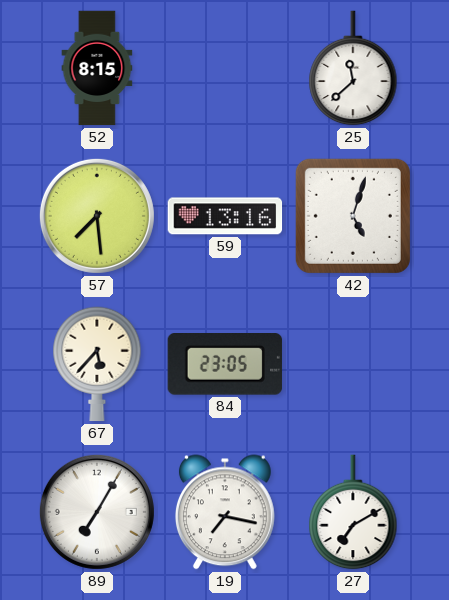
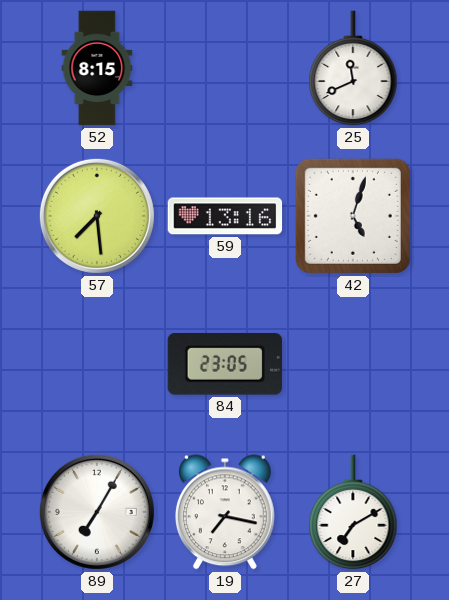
25: 11:38 -> 11:41 (353, 68)
67: 5:37 -> none (97, 364)
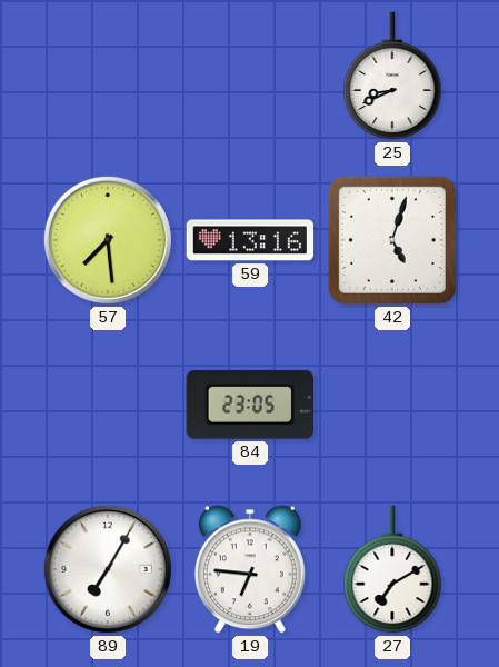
52: 8:15 -> none (97, 68)
25: 11:41 -> 8:41 (392, 76)
19: 7:17 -> 6:46 (250, 569)
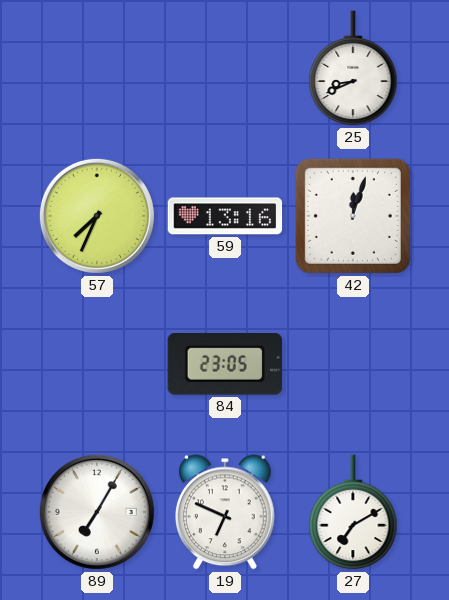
57: 7:29 -> 7:34 (97, 216)
42: 5:03 -> 12:03 (353, 216)
19: 6:46 -> 6:49 (225, 512)
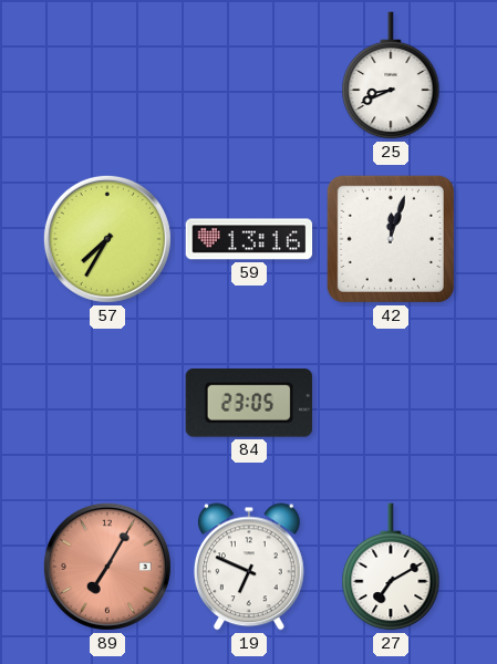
57: 7:34 -> 7:35 (107, 239)
89 dial: white -> salmon (107, 567)
